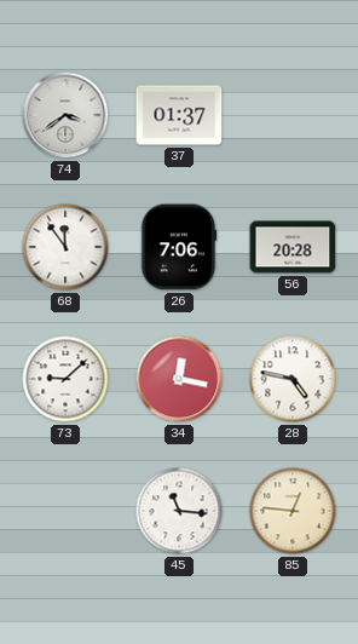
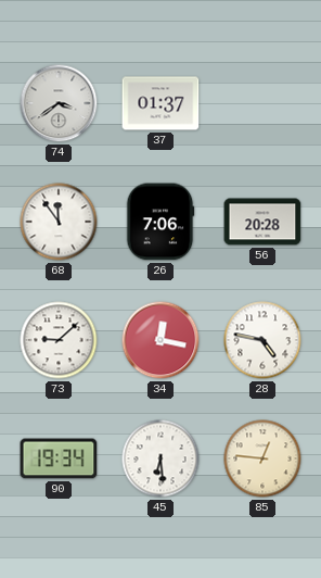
90: none -> 19:34 (59, 458)
45: 11:16 -> 6:29 (160, 458)
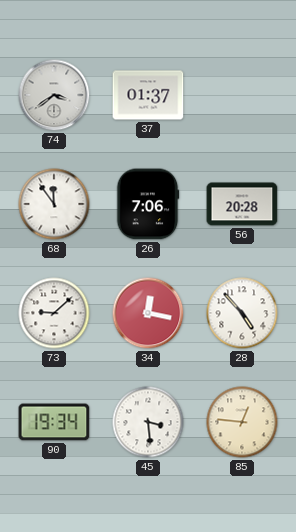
28: 4:47 -> 4:53 (242, 313)
45: 6:29 -> 3:29 (148, 422)
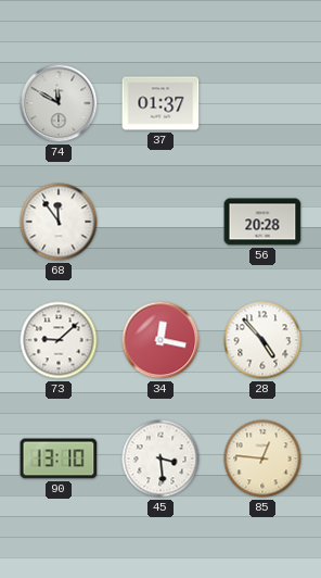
74: 3:39 -> 11:50 (59, 103)
26: 7:06 -> none (148, 204)
90: 19:34 -> 13:10 (59, 458)
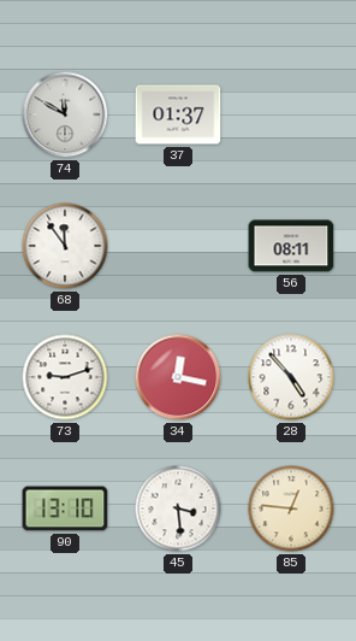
56: 20:28 -> 08:11 (291, 246)
73: 9:08 -> 9:12 (65, 377)
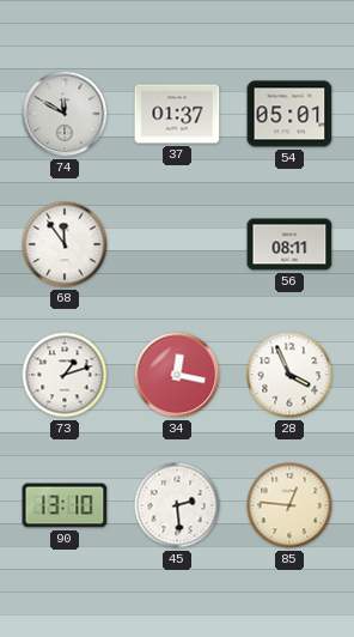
54: none -> 05:01 (289, 114)
73: 9:12 -> 1:12 (65, 375)
28: 4:53 -> 3:56 (289, 375)
45: 3:29 -> 2:29 (177, 505)
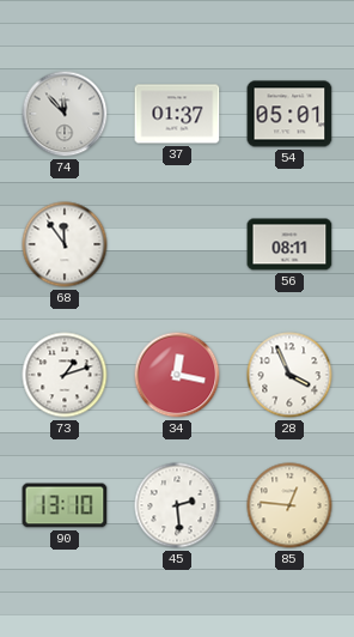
74: 11:50 -> 11:53 (65, 114)
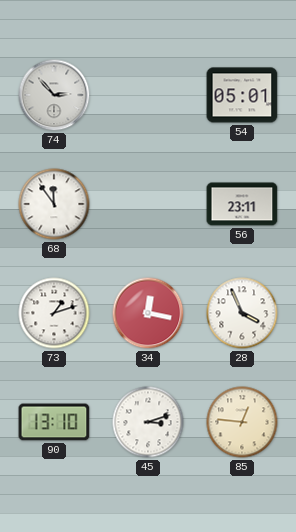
74: 11:53 -> 2:53 (54, 95)
37: 01:37 -> none (177, 114)
56: 08:11 -> 23:11 (242, 204)
45: 2:29 -> 3:12 (148, 422)
